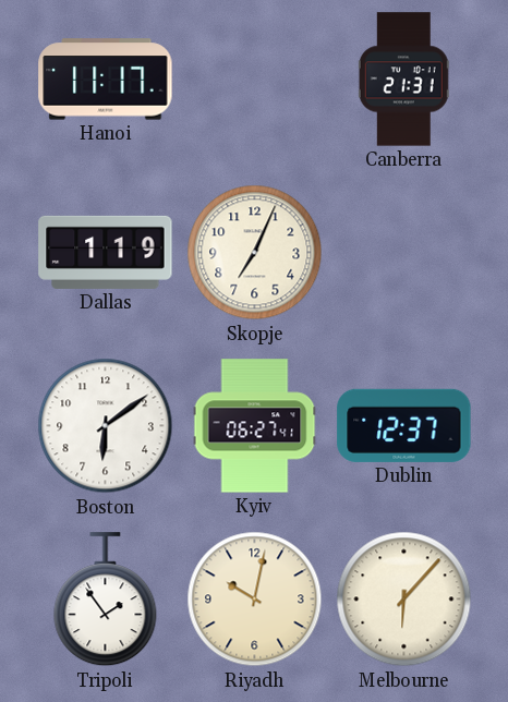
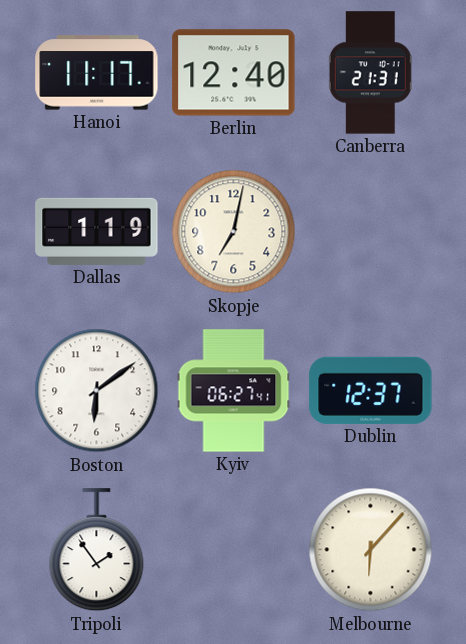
Berlin: none -> 12:40 (234, 73)
Skopje: 7:04 -> 7:02 (234, 232)
Riyadh: 10:02 -> none (255, 600)
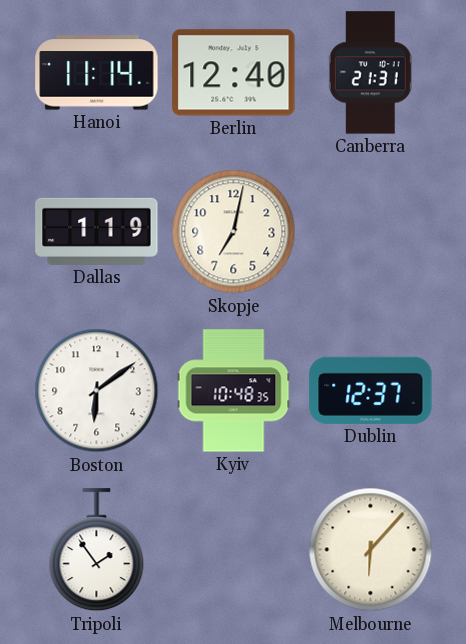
Hanoi: 11:17 -> 11:14 (97, 73)
Kyiv: 06:27 -> 10:48 (234, 391)
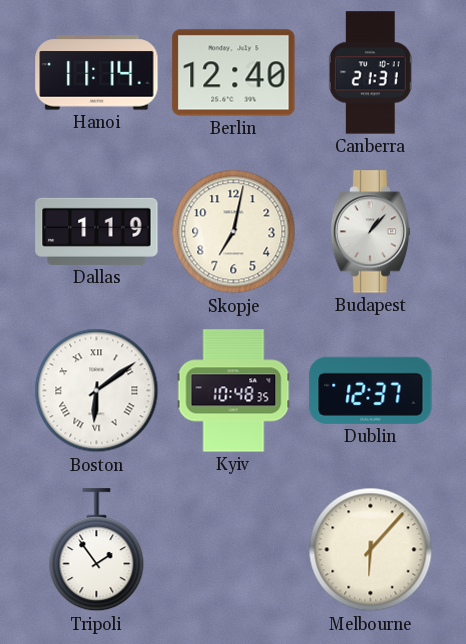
Budapest: none -> 1:07 (371, 232)
Boston numerals: Arabic -> Roman (97, 391)
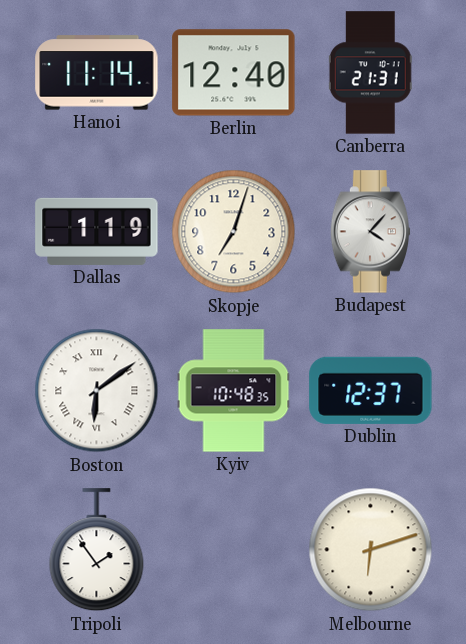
Skopje: 7:02 -> 7:03 (234, 232)
Budapest: 1:07 -> 4:07 (371, 232)
Melbourne: 6:07 -> 6:12 (371, 550)
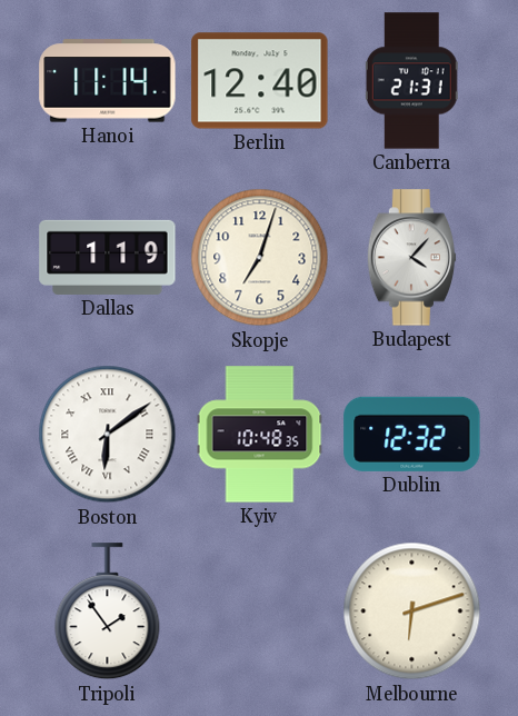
Dublin: 12:37 -> 12:32 (412, 434)
